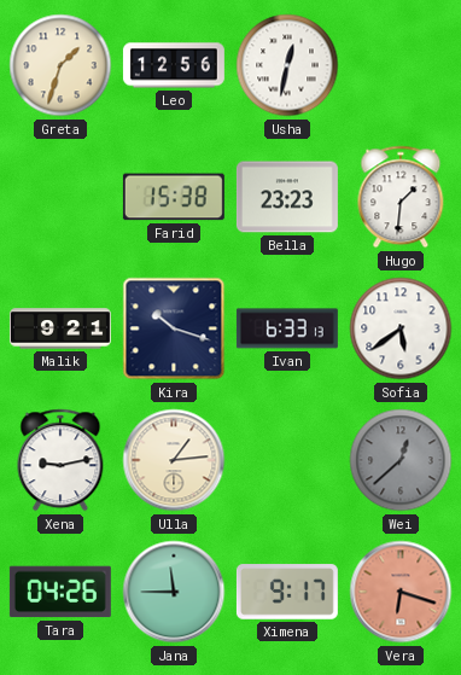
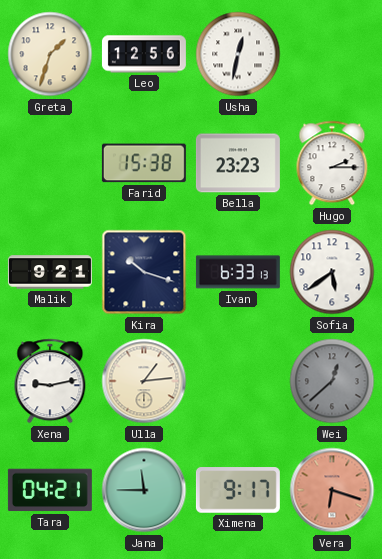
Hugo: 1:31 -> 2:15 (332, 163)
Tara: 04:26 -> 04:21 (50, 490)
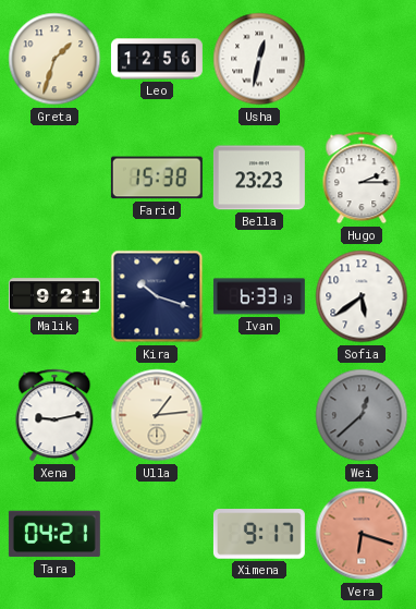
Jana: 11:45 -> none (144, 490)
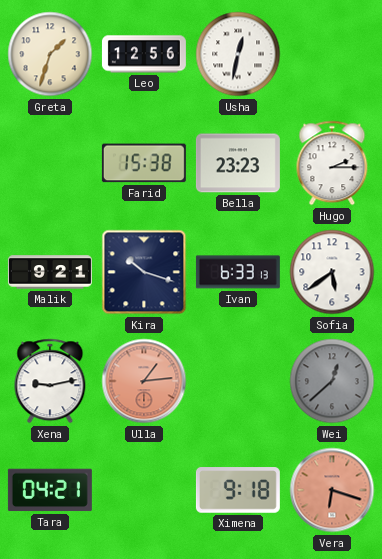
Ulla dial: cream -> salmon (144, 381)
Ximena: 9:17 -> 9:18 (238, 490)
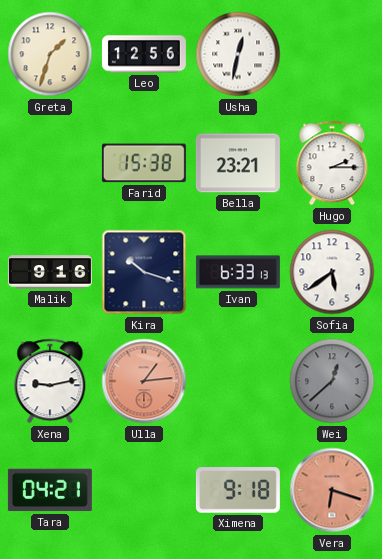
Bella: 23:23 -> 23:21 (238, 163)
Malik: 9:21 -> 9:16 (50, 272)
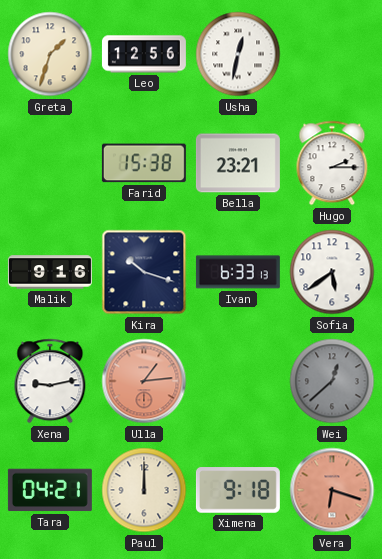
Paul: none -> 12:00 (144, 490)
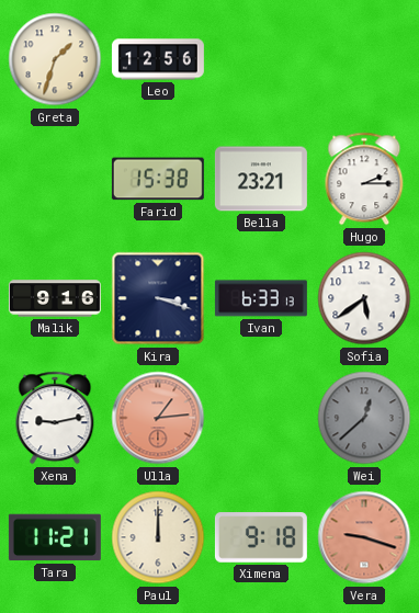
Usha: 12:32 -> none (238, 54)
Kira: 10:18 -> 3:18 (158, 298)
Tara: 04:21 -> 11:21 (55, 537)
Vera: 6:18 -> 9:18 (364, 537)
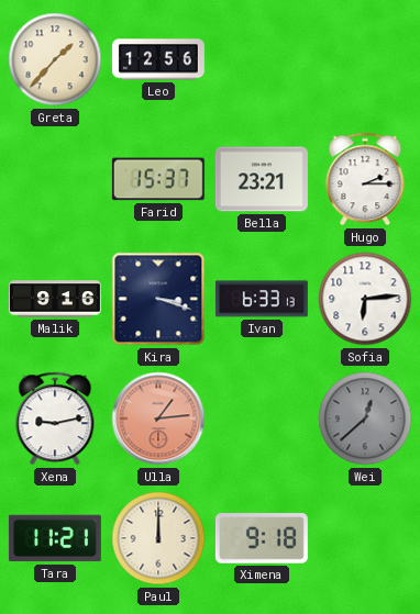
Greta: 1:33 -> 1:37 (55, 59)
Farid: 15:38 -> 15:37 (158, 179)
Sofia: 5:39 -> 6:14 (365, 299)
Vera: 9:18 -> none (364, 537)
